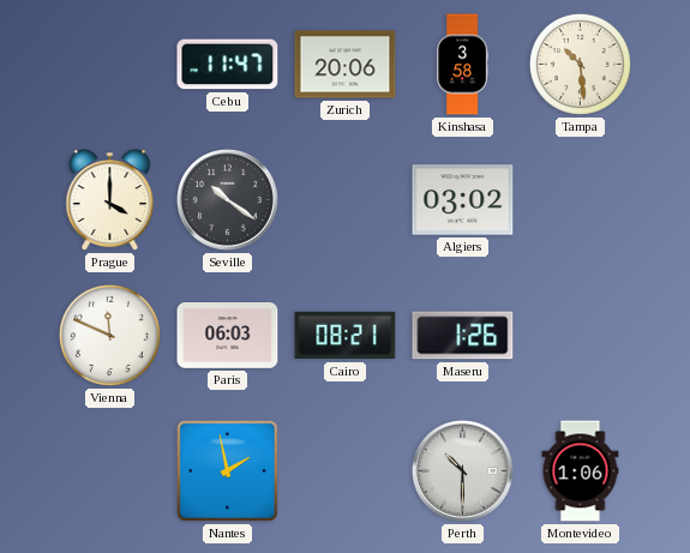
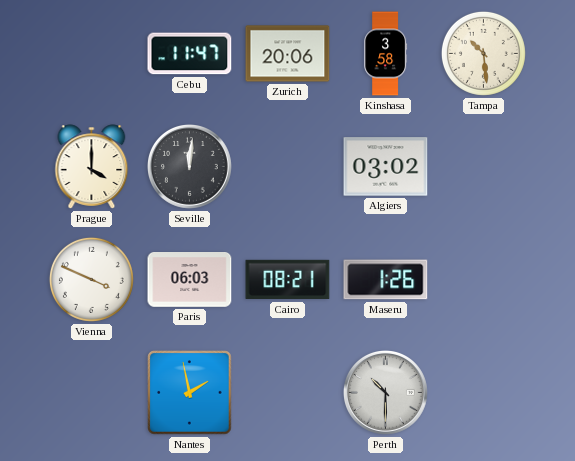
Seville: 10:21 -> 12:01 (190, 167)
Vienna: 11:49 -> 3:49 (91, 279)
Montevideo: 1:06 -> none (581, 471)
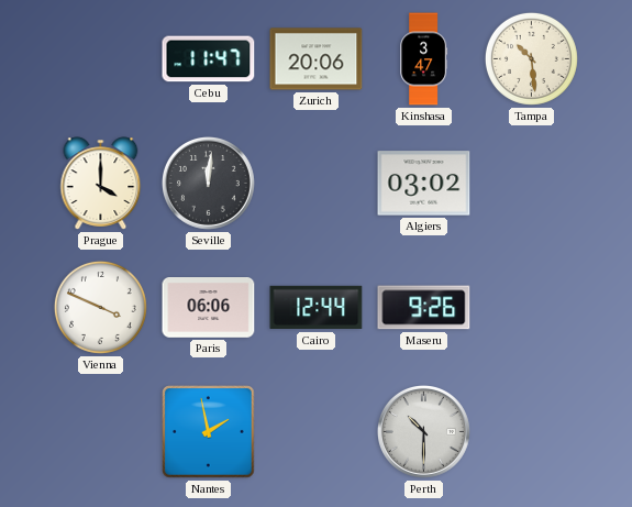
Kinshasa: 3:58 -> 3:47 (424, 59)
Paris: 06:03 -> 06:06 (209, 308)
Cairo: 08:21 -> 12:44 (317, 308)
Maseru: 1:26 -> 9:26 (424, 308)
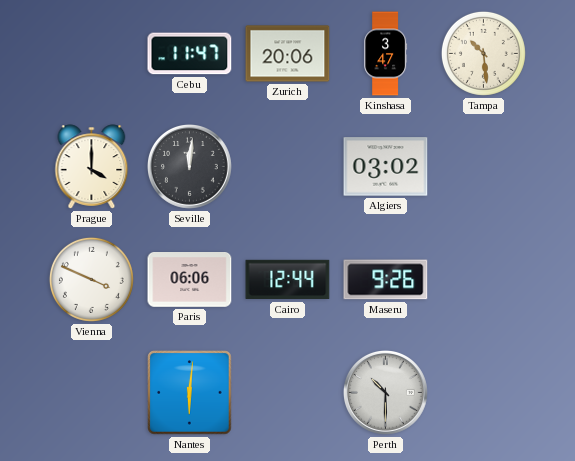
Nantes: 1:58 -> 6:01 (190, 393)
